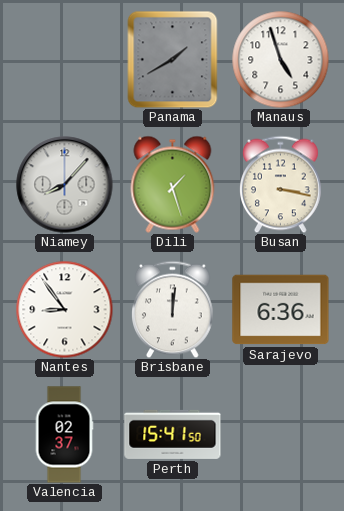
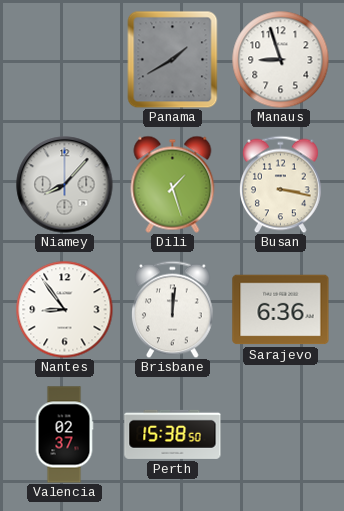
Manaus: 4:57 -> 8:57 (280, 59)
Perth: 15:41 -> 15:38 (173, 434)
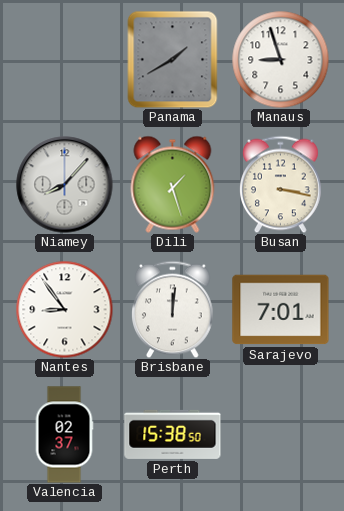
Sarajevo: 6:36 -> 7:01 (281, 310)
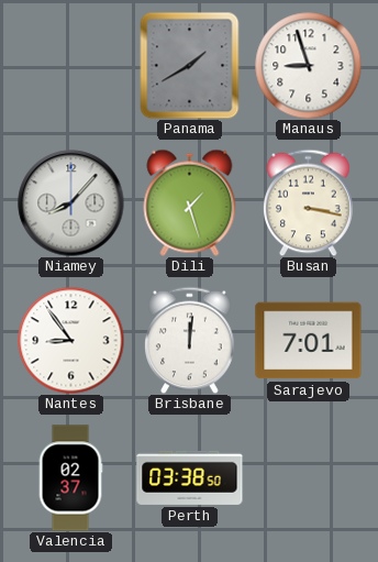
Perth: 15:38 -> 03:38 (190, 477)
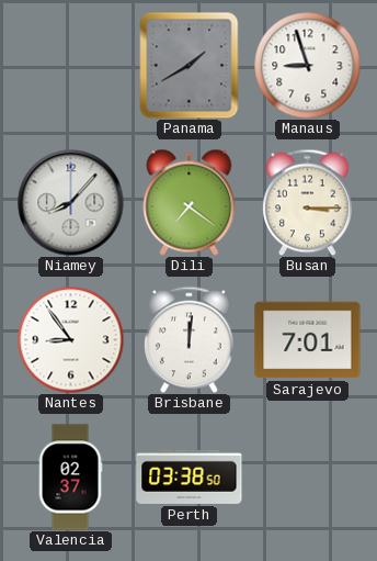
Dili: 1:27 -> 7:21 (190, 202)
Busan: 3:17 -> 3:15 (308, 202)
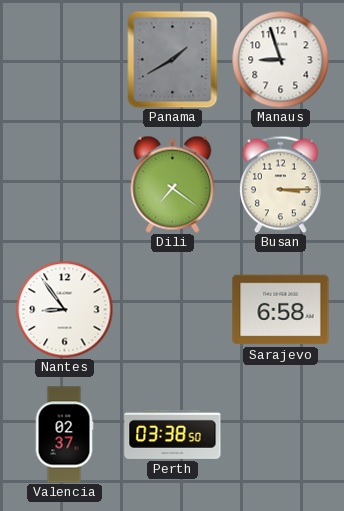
Niamey: 8:07 -> none (71, 203)
Brisbane: 12:01 -> none (190, 339)
Sarajevo: 7:01 -> 6:58 (281, 310)
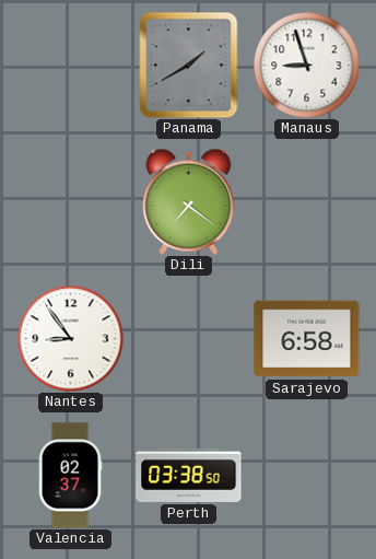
Busan: 3:15 -> none (281, 184)
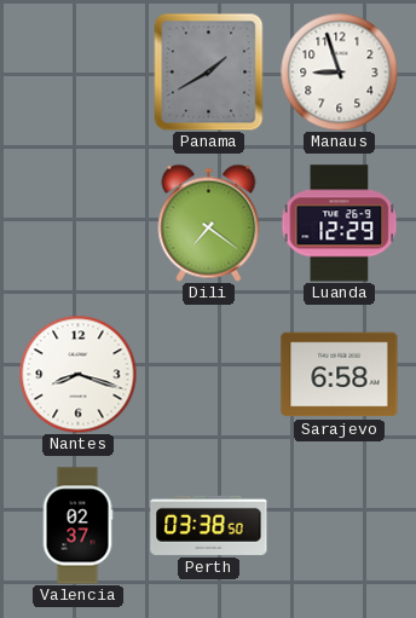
Luanda: none -> 12:29 (340, 224)
Nantes: 8:54 -> 8:18 (77, 374)
